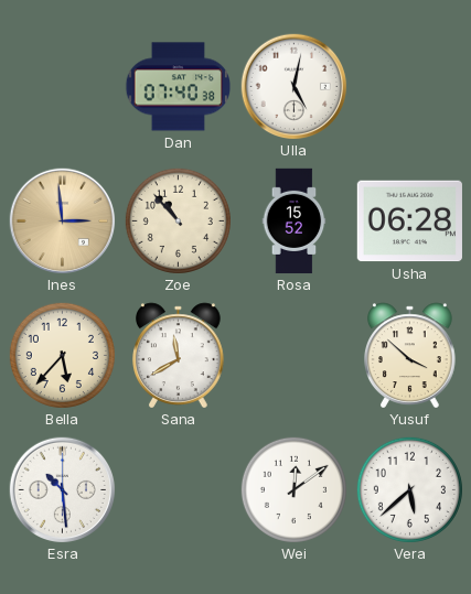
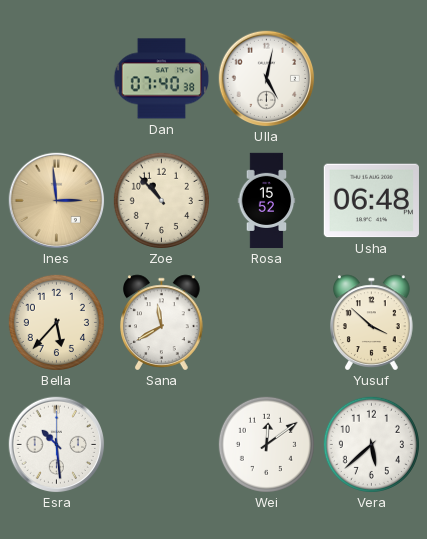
Usha: 06:28 -> 06:48 (371, 201)
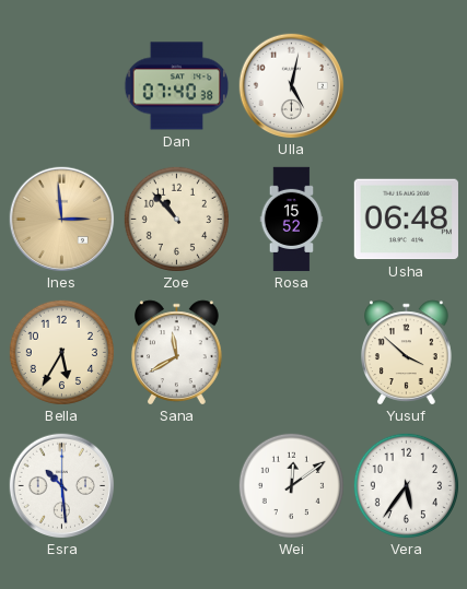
Bella: 5:37 -> 5:35 (61, 352)
Vera: 5:38 -> 5:36 (406, 485)
